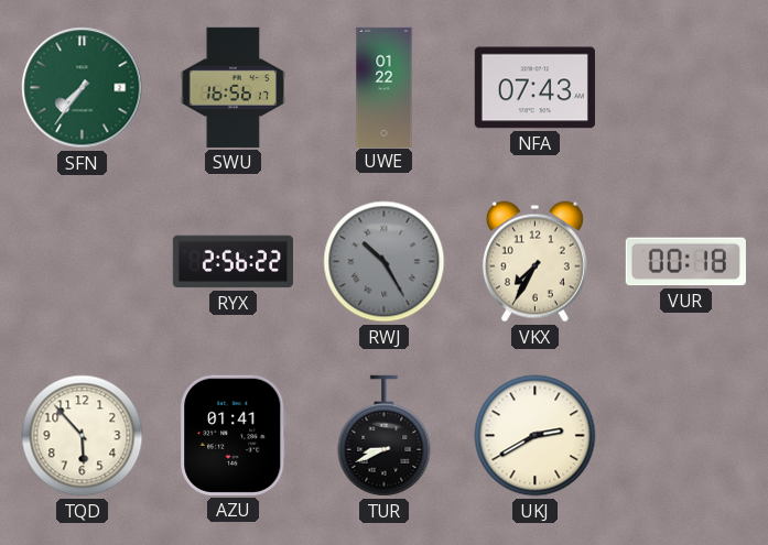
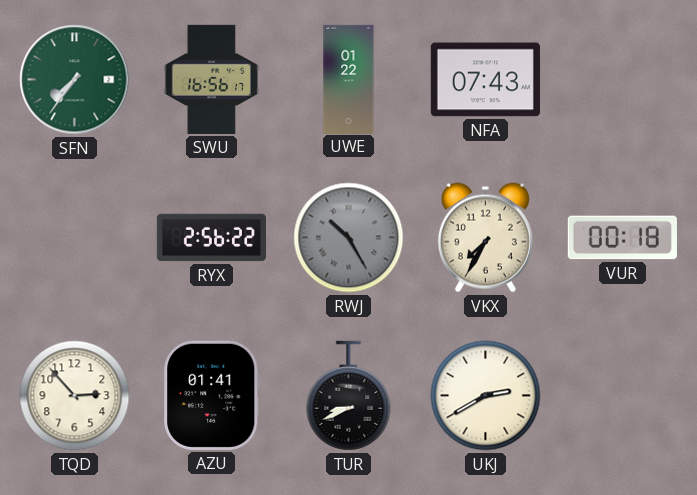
TQD: 5:53 -> 2:53 (75, 396)
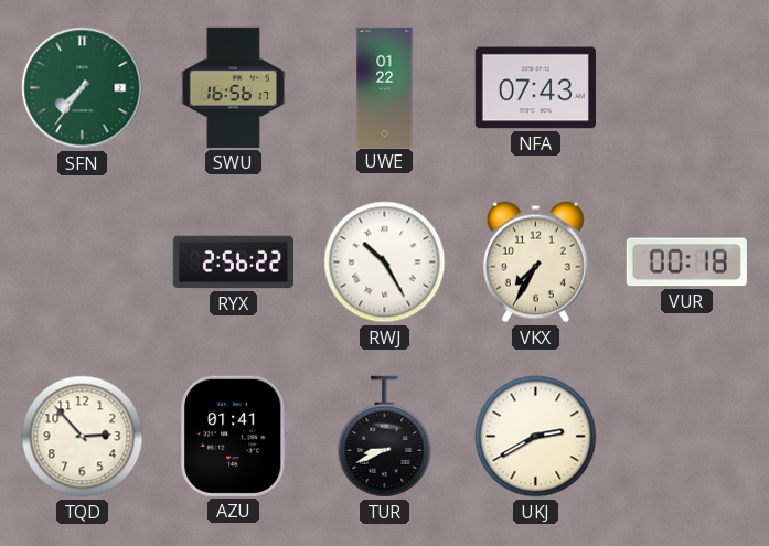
RWJ dial: grey -> white (385, 263)
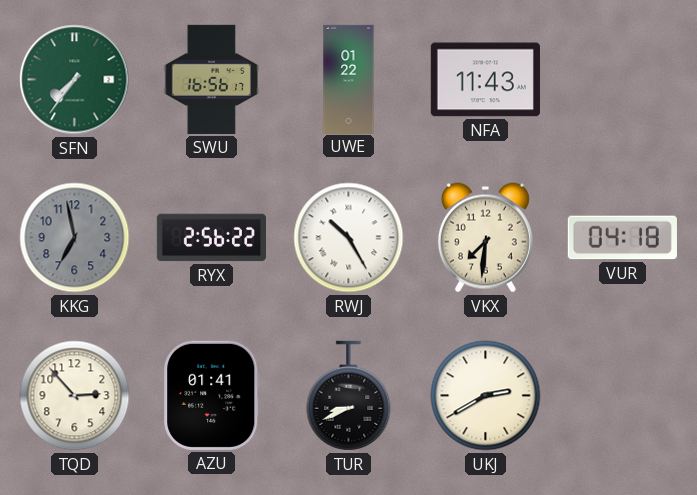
NFA: 07:43 -> 11:43 (485, 80)
KKG: none -> 6:58 (75, 238)
VKX: 7:35 -> 7:31 (485, 238)
VUR: 00:18 -> 04:18 (622, 238)
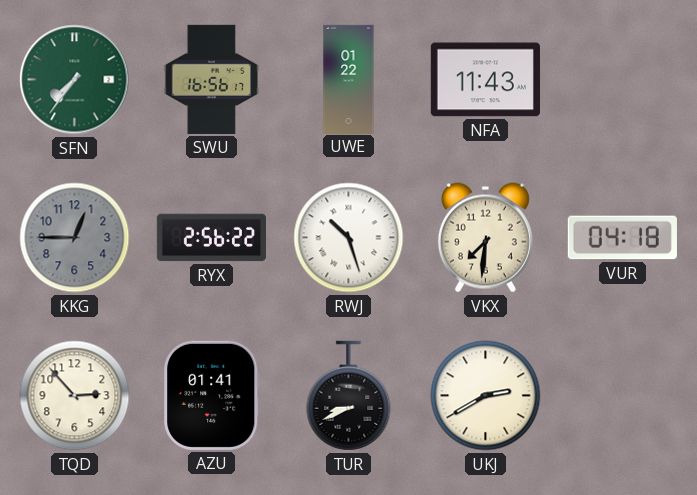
KKG: 6:58 -> 12:45 (75, 238)
RWJ: 10:25 -> 10:27 (349, 238)
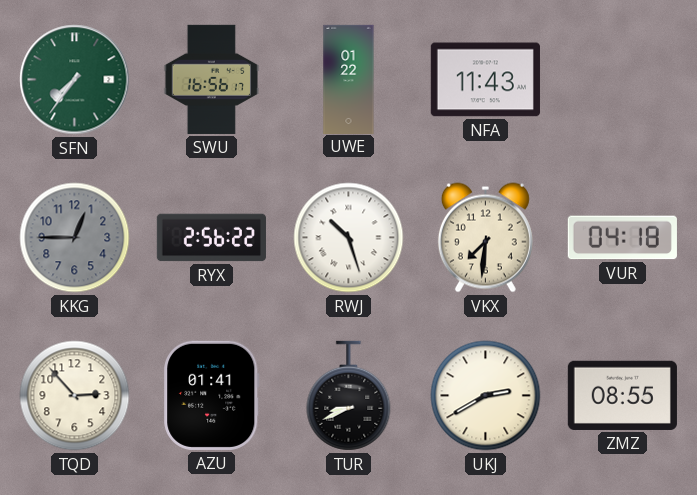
ZMZ: none -> 08:55 (622, 395)
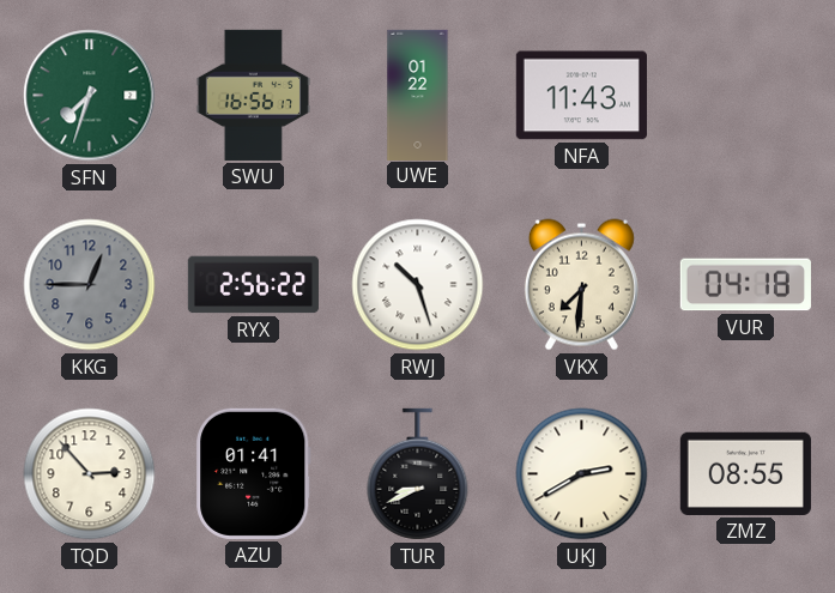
SFN: 7:36 -> 7:33 (90, 96)
